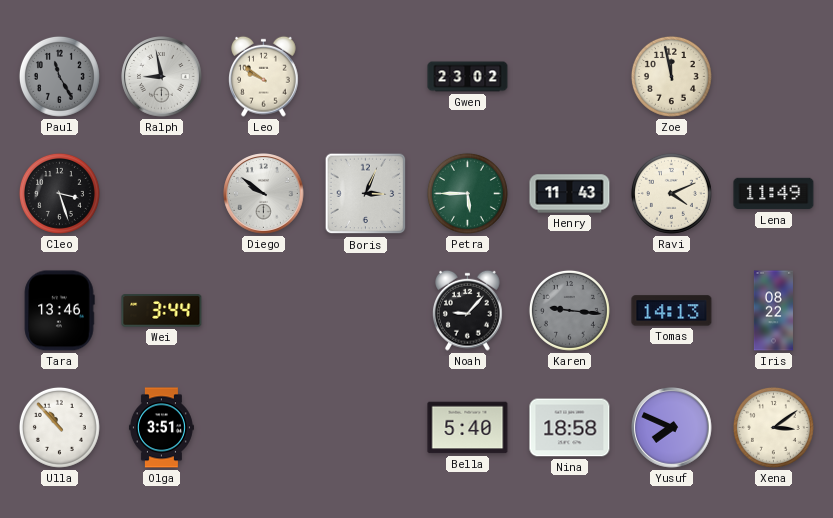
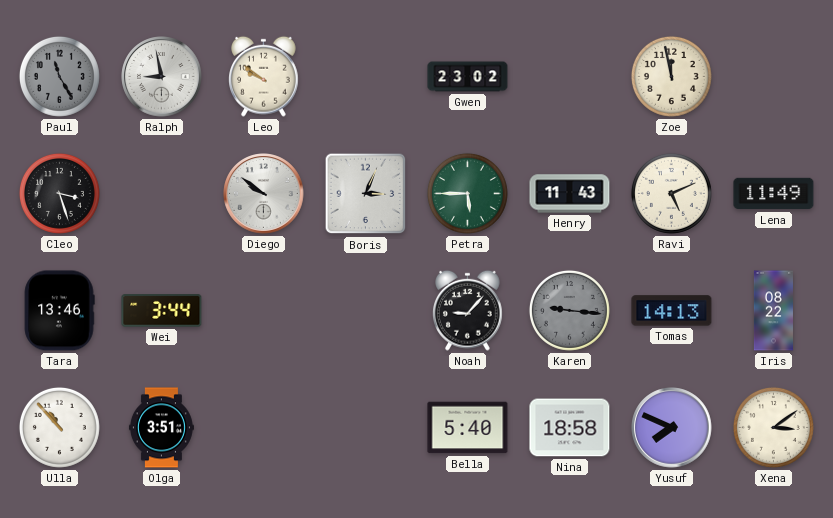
Ravi: 4:11 -> 5:11 (671, 193)
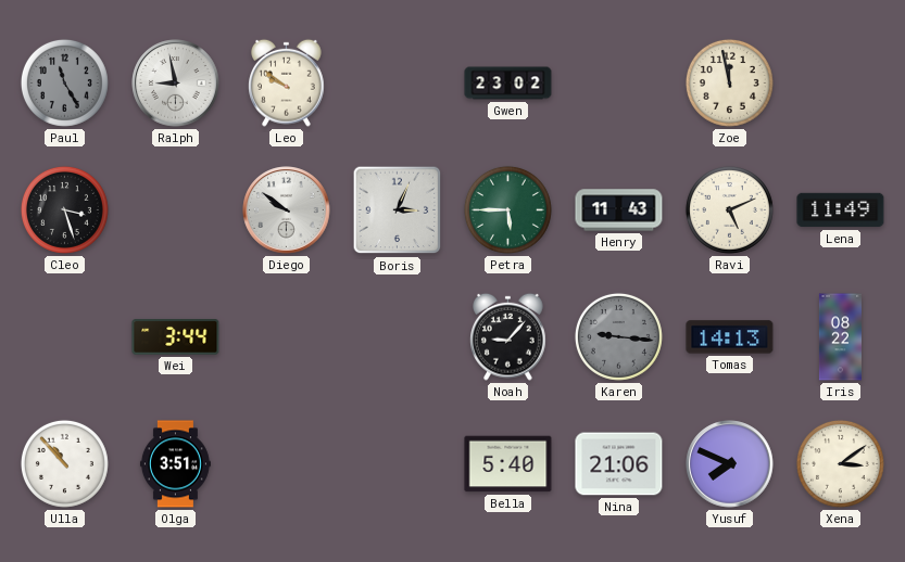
Tara: 13:46 -> none (59, 311)
Nina: 18:58 -> 21:06 (619, 464)
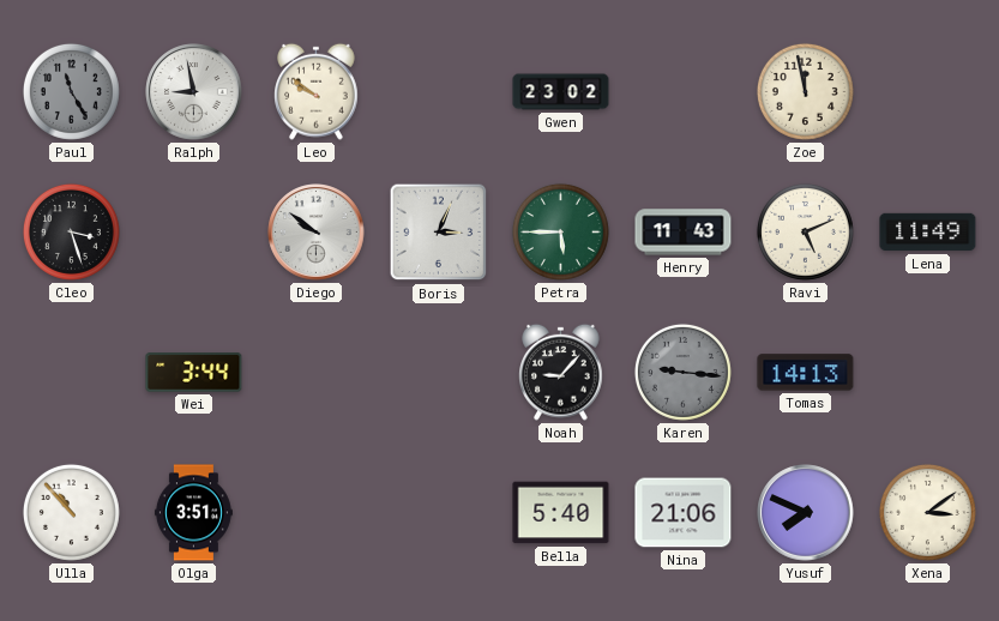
Iris: 08:22 -> none (840, 337)
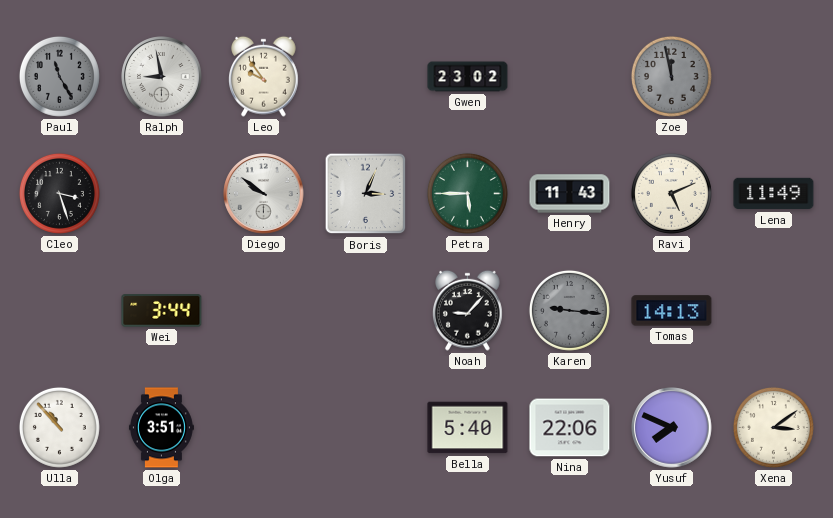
Leo: 9:51 -> 9:54 (264, 76)
Zoe dial: cream -> grey (671, 76)
Nina: 21:06 -> 22:06 (570, 428)
